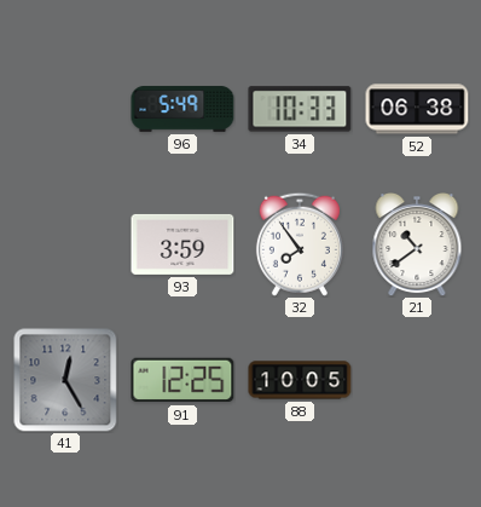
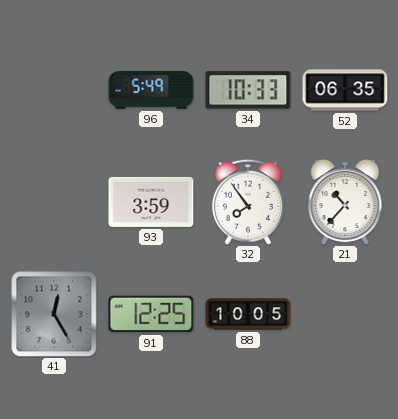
52: 06:38 -> 06:35 (345, 90)
21: 10:39 -> 10:37 (345, 203)
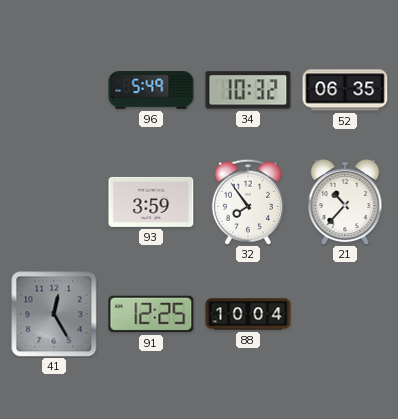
34: 10:33 -> 10:32 (248, 90)
88: 10:05 -> 10:04 (248, 314)
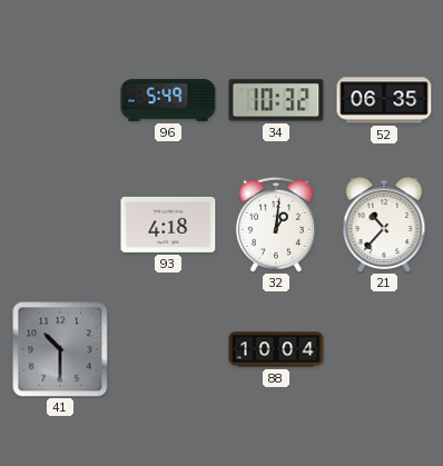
93: 3:59 -> 4:18 (168, 225)
32: 7:54 -> 1:01 (276, 225)
41: 12:25 -> 10:30 (60, 349)
91: 12:25 -> none (151, 314)
